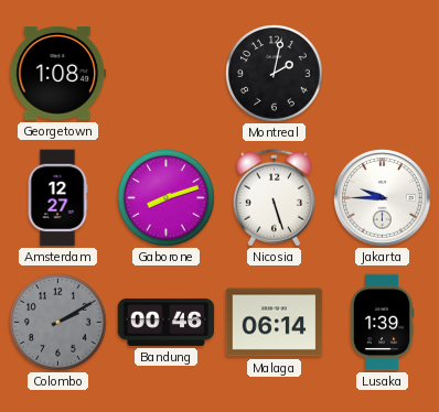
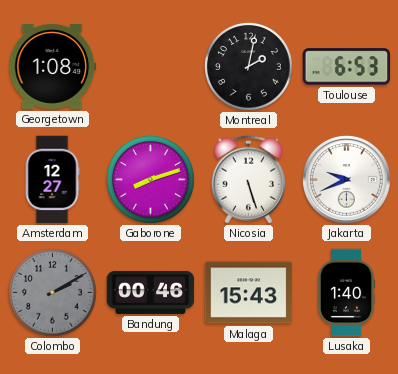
Toulouse: none -> 6:53 (347, 67)
Jakarta: 9:45 -> 9:41 (347, 180)
Malaga: 06:14 -> 15:43 (249, 293)
Lusaka: 1:39 -> 1:40 (346, 293)
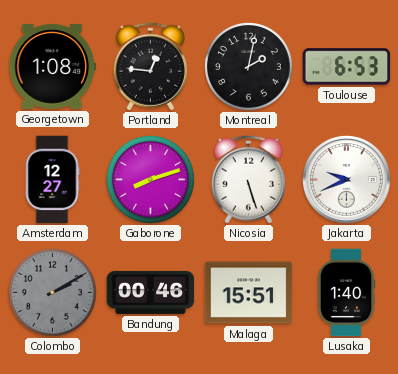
Portland: none -> 12:46 (150, 67)
Malaga: 15:43 -> 15:51 (249, 293)
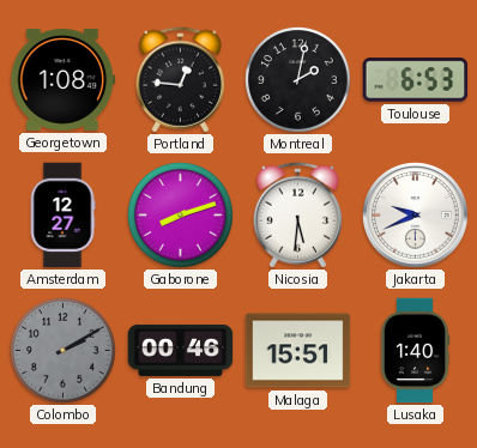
Nicosia: 5:27 -> 5:31 (297, 216)
